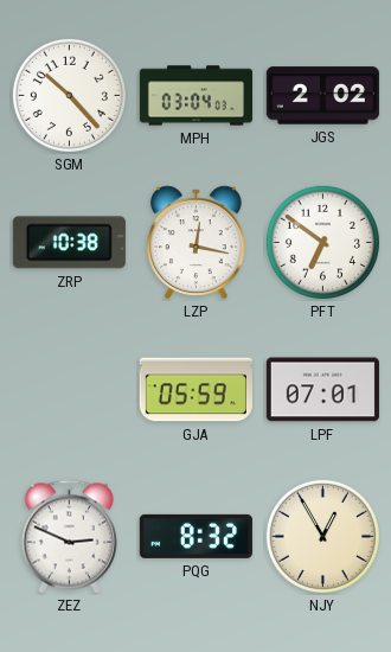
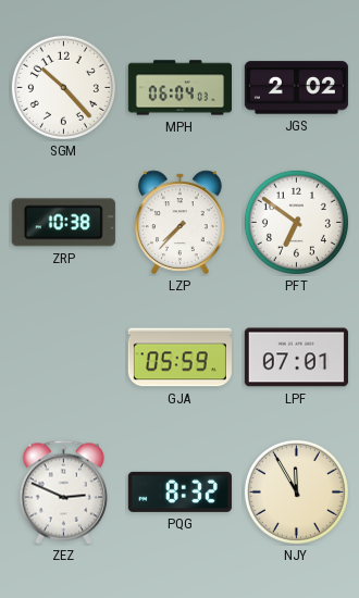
MPH: 03:04 -> 06:04 (179, 88)
LZP: 12:17 -> 7:37 (181, 223)
NJY: 12:55 -> 11:55 (296, 491)
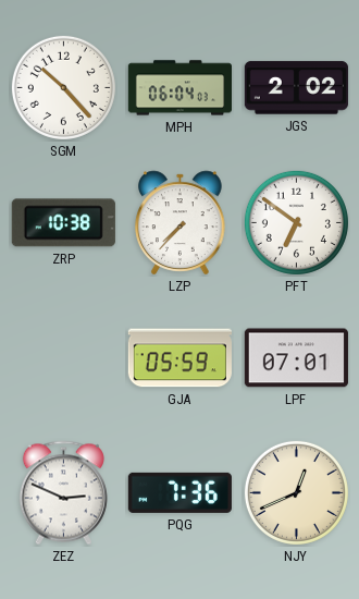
PQG: 8:32 -> 7:36 (179, 492)
NJY: 11:55 -> 12:41 (296, 492)
